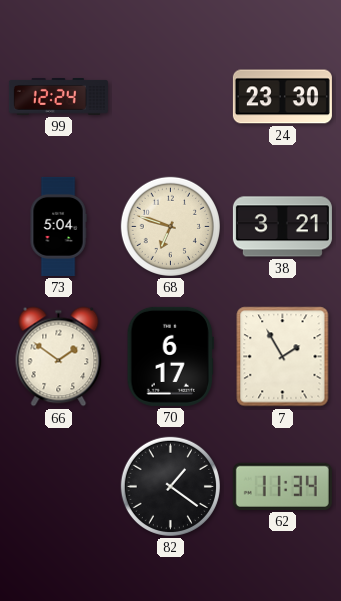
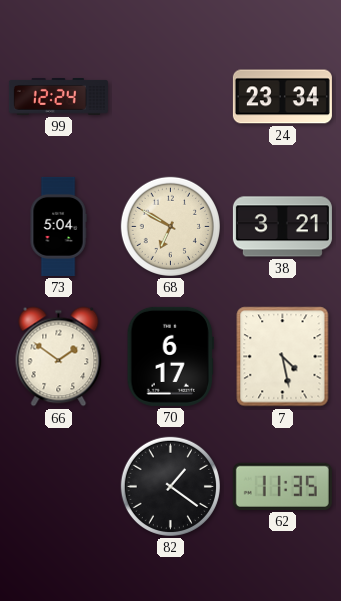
24: 23:30 -> 23:34 (282, 97)
68: 6:48 -> 6:50 (170, 226)
7: 1:55 -> 4:28 (283, 357)
62: 11:34 -> 11:35 (282, 486)
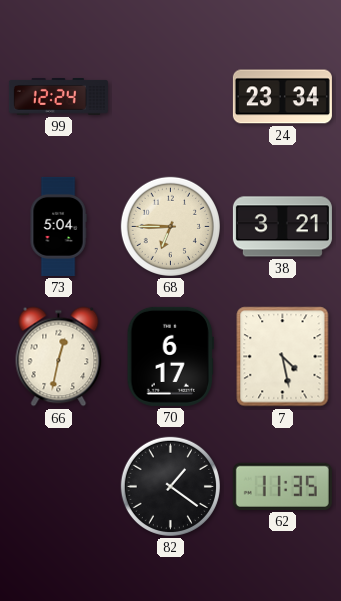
68: 6:50 -> 6:45 (170, 226)
66: 1:51 -> 12:32 (59, 357)
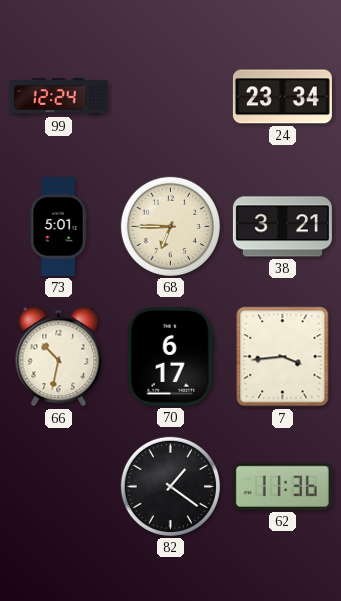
73: 5:04 -> 5:01 (58, 226)
66: 12:32 -> 10:32 (59, 357)
7: 4:28 -> 3:44 (283, 357)
62: 11:35 -> 11:36 (282, 486)
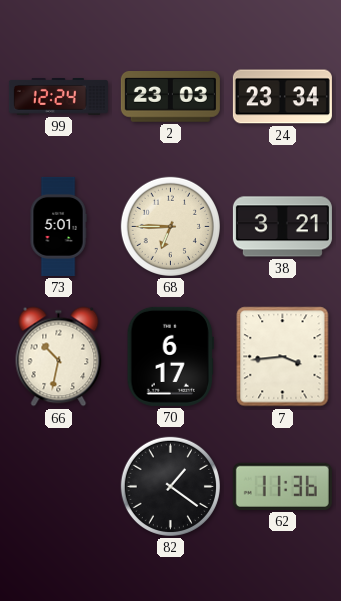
2: none -> 23:03 (170, 97)
